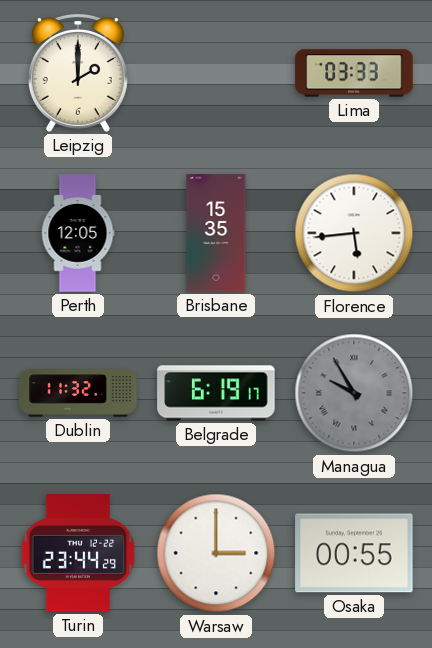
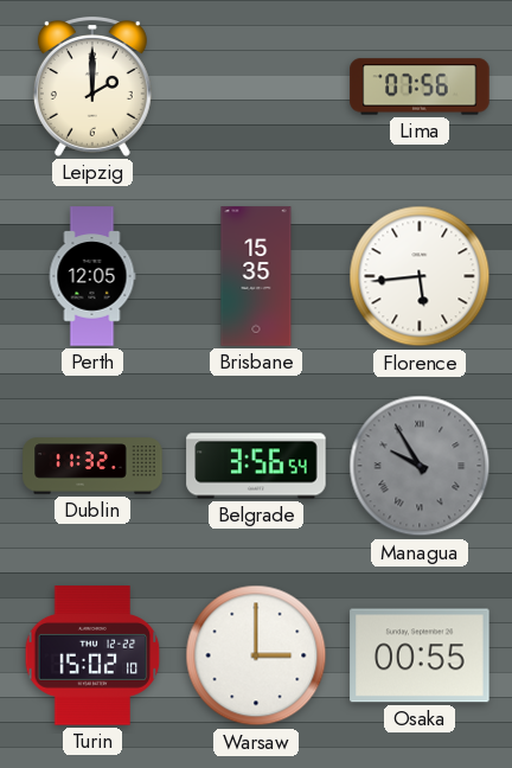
Lima: 03:33 -> 07:56 (420, 87)
Belgrade: 6:19 -> 3:56 (256, 466)
Turin: 23:44 -> 15:02 (92, 655)
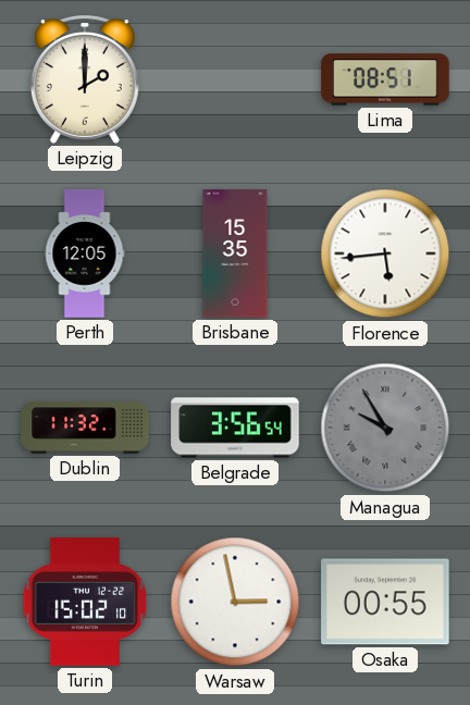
Lima: 07:56 -> 08:51 (385, 79)
Warsaw: 3:00 -> 2:58 (235, 602)
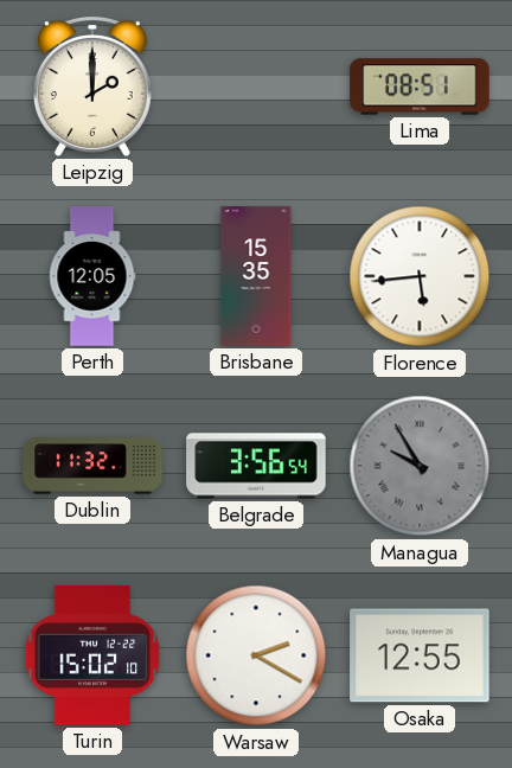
Warsaw: 2:58 -> 2:20 (256, 655)
Osaka: 00:55 -> 12:55 (420, 655)
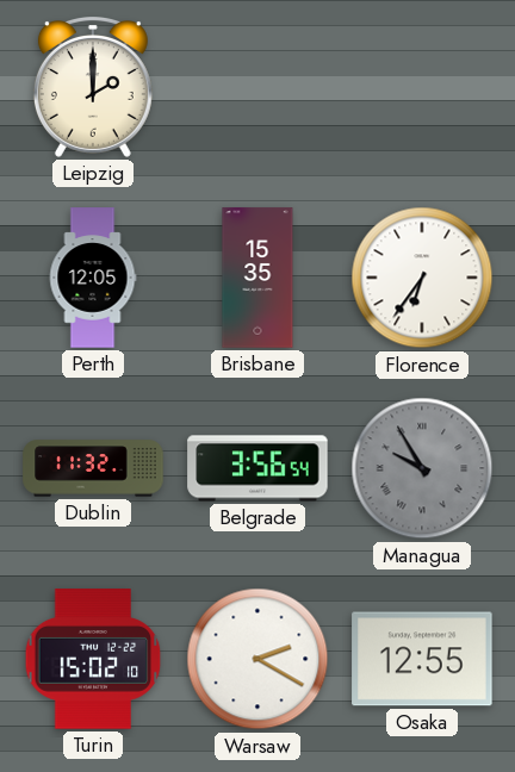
Lima: 08:51 -> none (420, 87)
Florence: 5:44 -> 6:36 (422, 278)
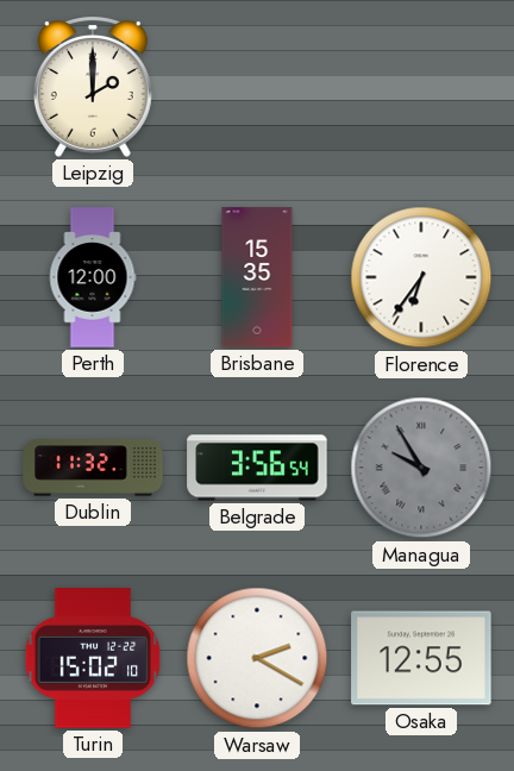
Perth: 12:05 -> 12:00 (93, 277)
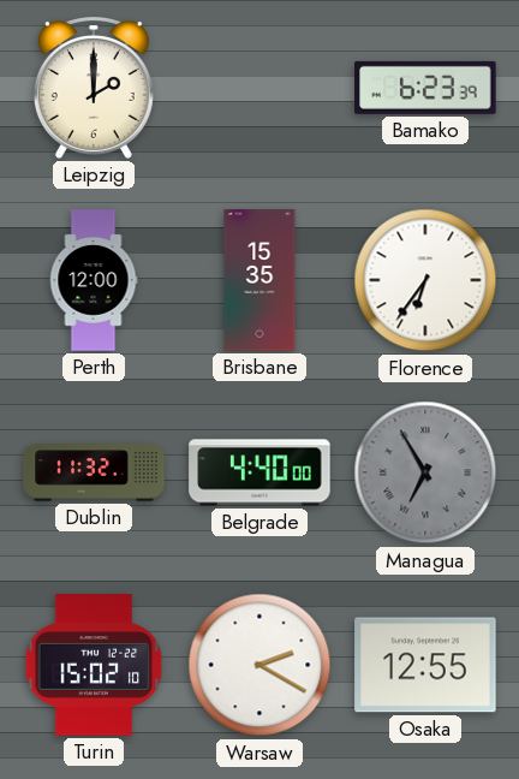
Bamako: none -> 6:23 (425, 88)
Belgrade: 3:56 -> 4:40 (259, 472)
Managua: 9:55 -> 6:55 (425, 472)
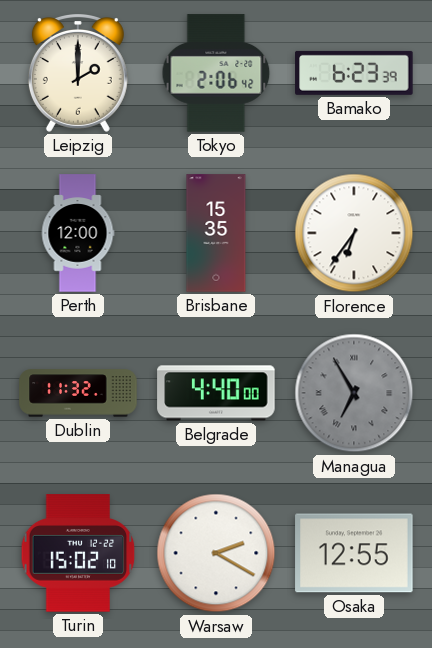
Tokyo: none -> 2:06 (216, 73)
